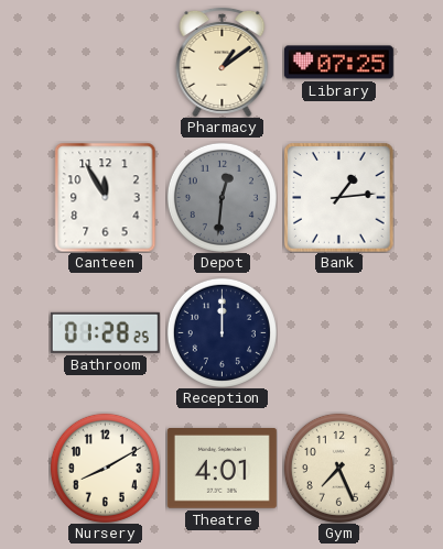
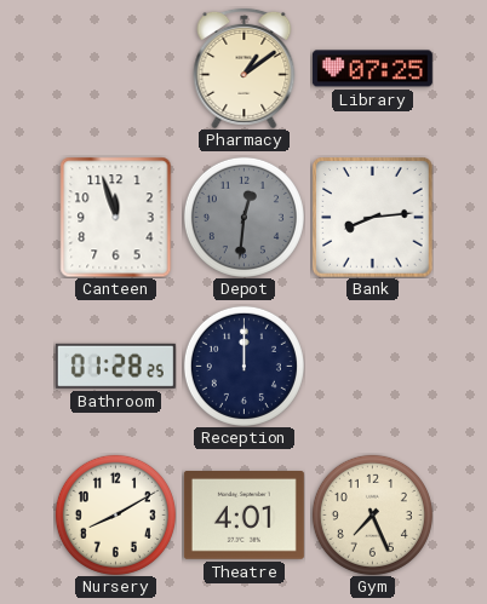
Canteen: 11:55 -> 11:57 (116, 217)
Bank: 1:14 -> 8:14 (372, 217)
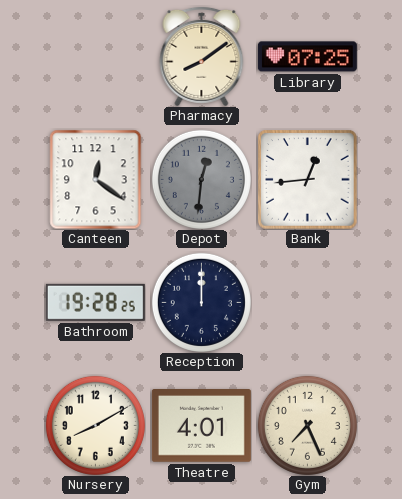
Pharmacy: 1:09 -> 8:09 (202, 56)
Canteen: 11:57 -> 12:21 (96, 179)
Bank: 8:14 -> 12:44 (307, 179)
Bathroom: 01:28 -> 19:28 (95, 302)
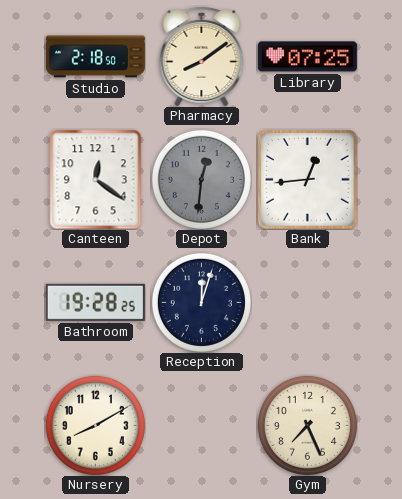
Studio: none -> 2:18 (95, 57)
Reception: 12:00 -> 12:03 (201, 302)
Theatre: 4:01 -> none (201, 426)
